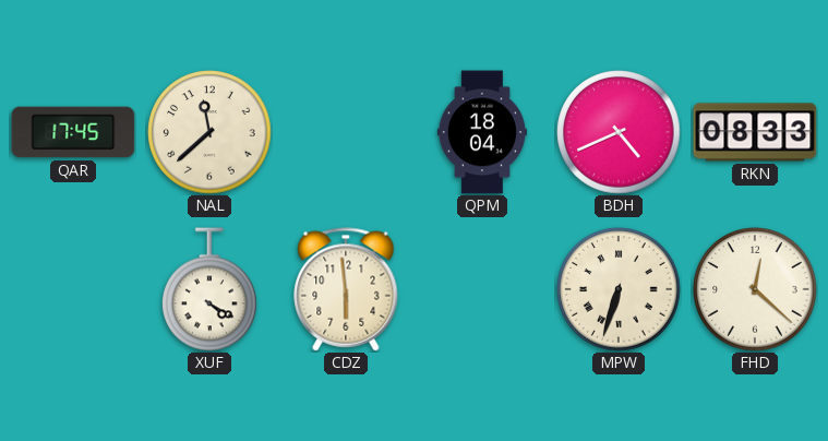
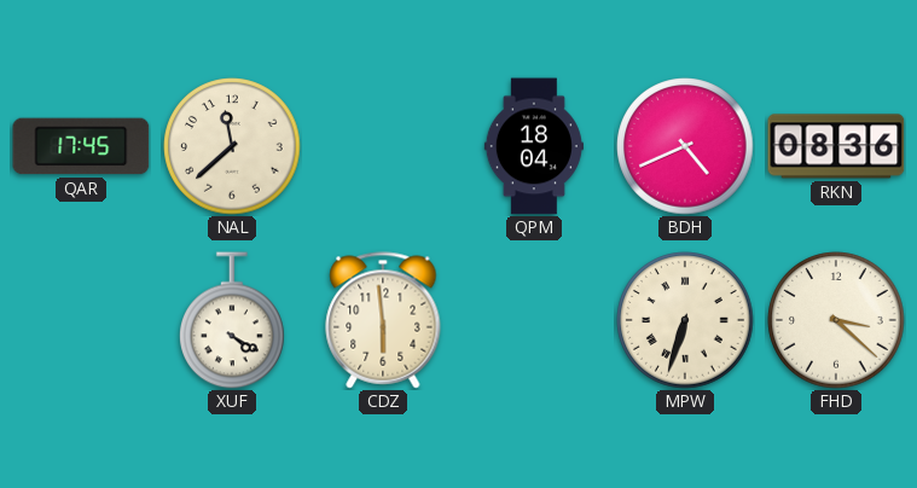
RKN: 08:33 -> 08:36 (836, 146)
FHD: 12:22 -> 3:22 (836, 320)
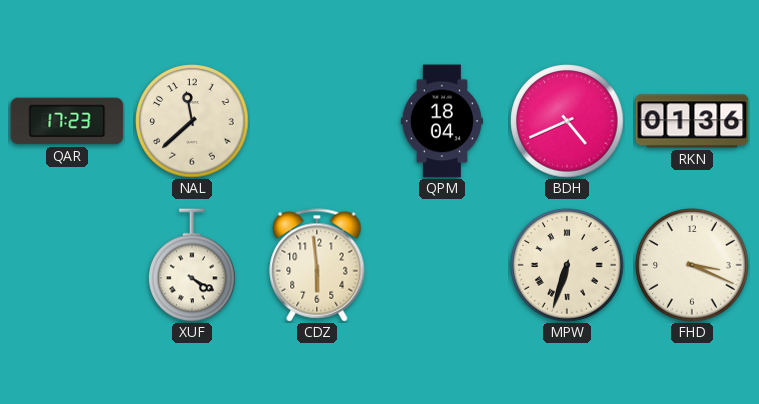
QAR: 17:45 -> 17:23 (67, 121)
RKN: 08:36 -> 01:36 (692, 121)
FHD: 3:22 -> 3:19 (692, 265)
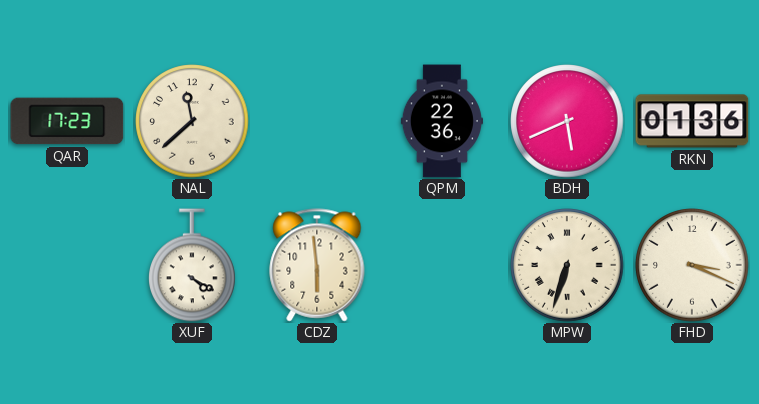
QPM: 18:04 -> 22:36 (442, 121)
BDH: 4:41 -> 5:41 (567, 121)
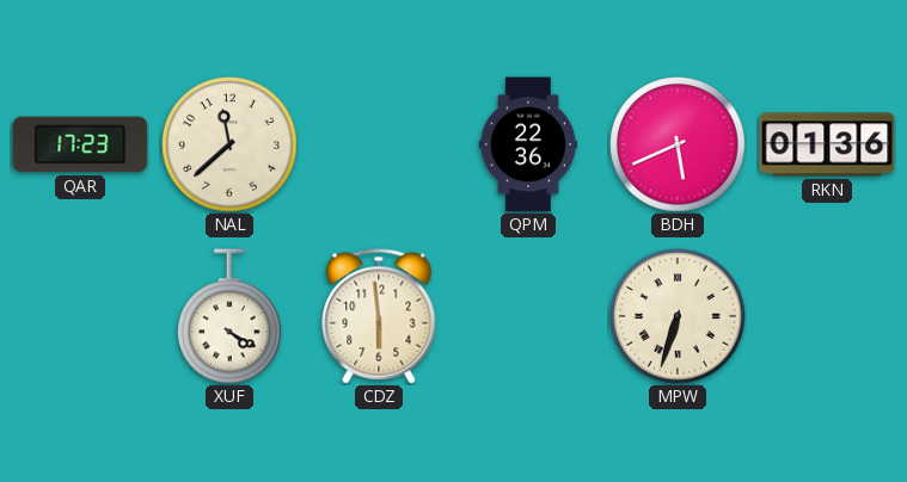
FHD: 3:19 -> none (692, 265)
